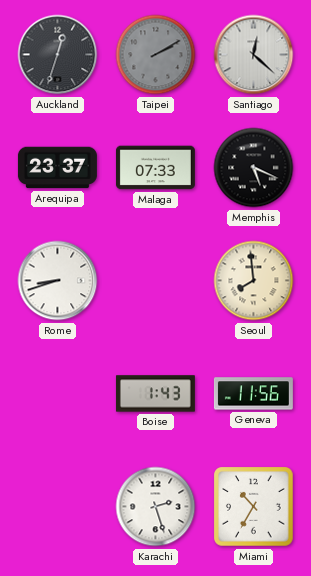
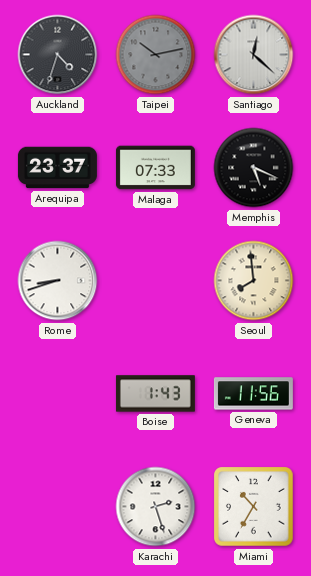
Auckland: 12:33 -> 4:33 (58, 55)
Taipei: 2:10 -> 10:13 (156, 55)
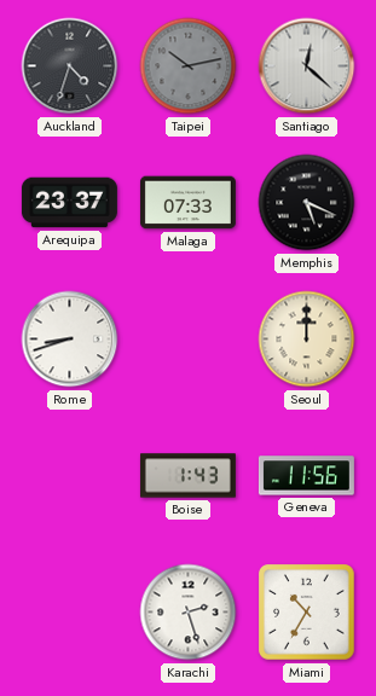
Seoul: 7:59 -> 12:00 (307, 340)
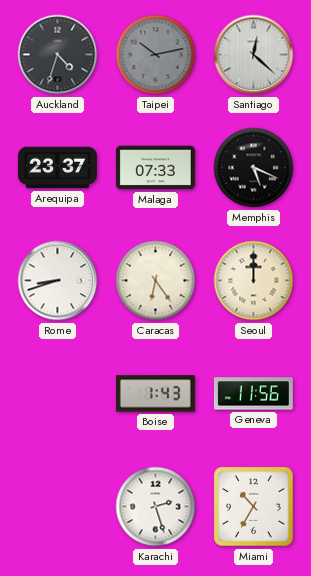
Caracas: none -> 6:24 (156, 281)
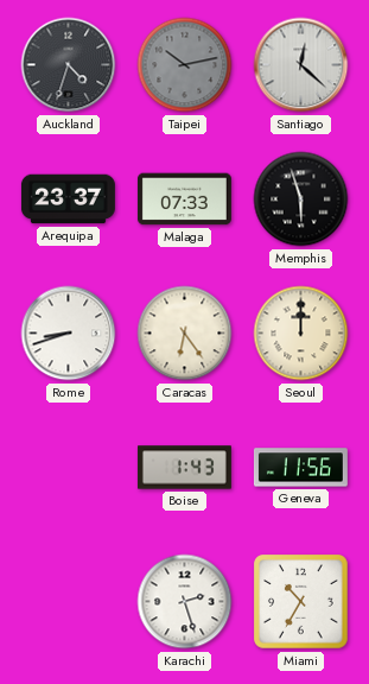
Memphis: 5:19 -> 5:57 (301, 199)
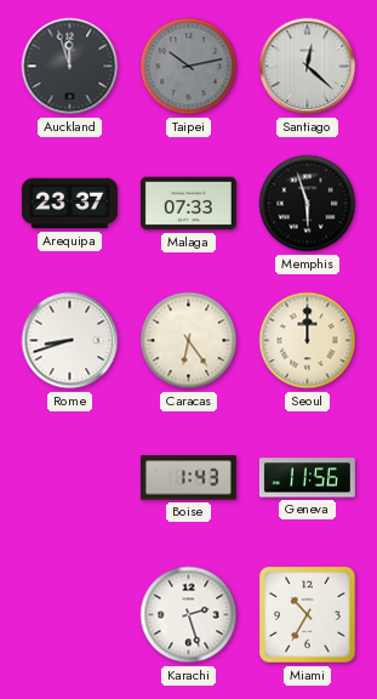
Auckland: 4:33 -> 11:57 (70, 67)
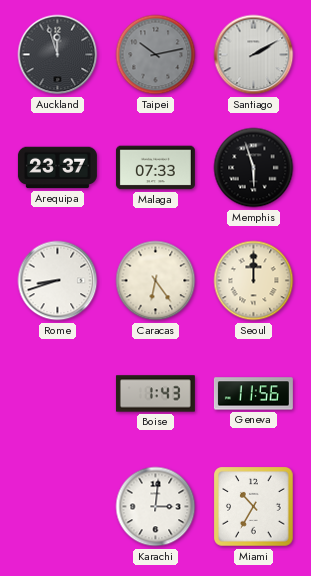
Santiago: 12:22 -> 2:10 (254, 55)
Karachi: 2:27 -> 3:01 (156, 507)
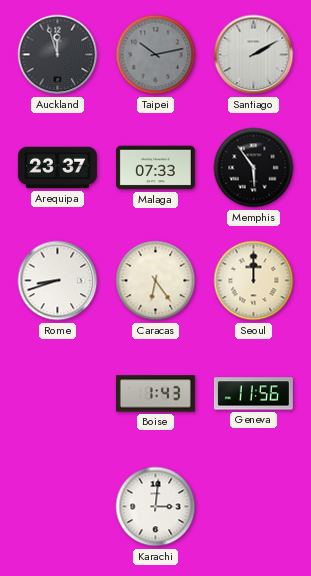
Memphis: 5:57 -> 5:54 (254, 168)
Miami: 10:35 -> none (254, 507)
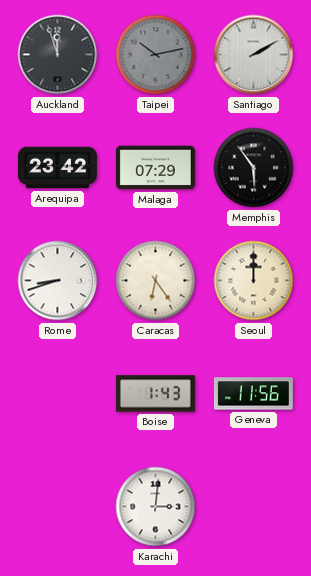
Arequipa: 23:37 -> 23:42 (57, 168)
Malaga: 07:33 -> 07:29 (155, 168)
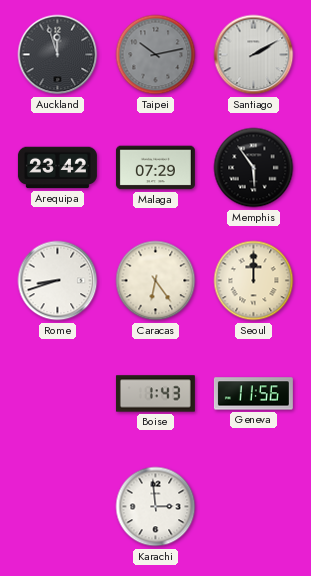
Karachi: 3:01 -> 2:59 (156, 507)
